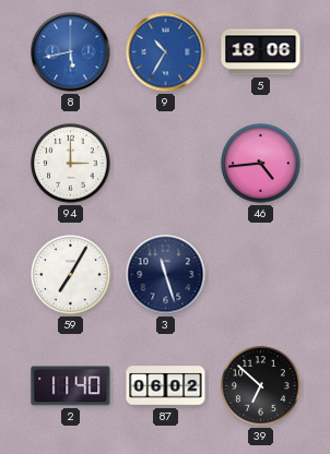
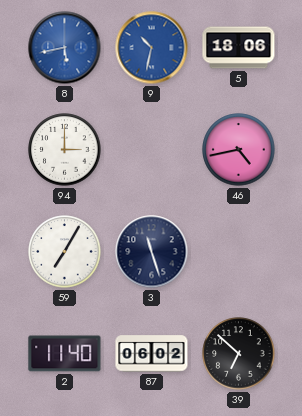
9: 10:35 -> 10:32 (152, 48)
46: 4:44 -> 4:43 (239, 150)
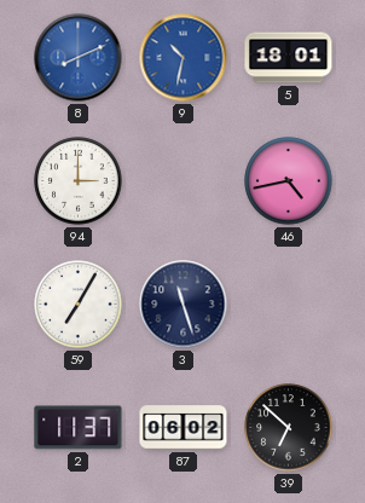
8: 5:43 -> 8:11 (79, 58)
5: 18:06 -> 18:01 (289, 58)
2: 11:40 -> 11:37 (79, 428)
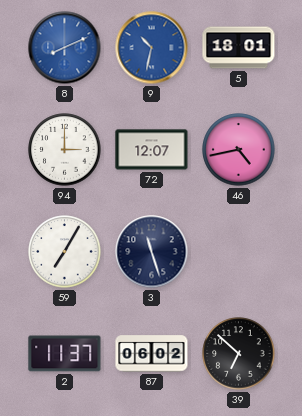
72: none -> 12:07 (152, 150)
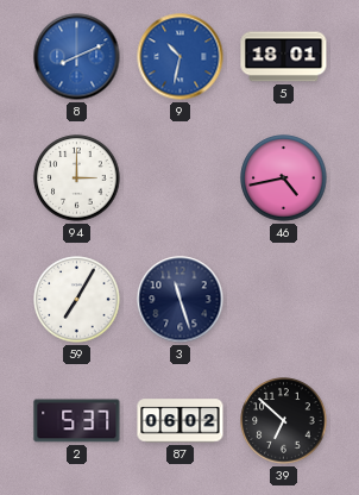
72: 12:07 -> none (152, 150)
2: 11:37 -> 5:37 (77, 421)
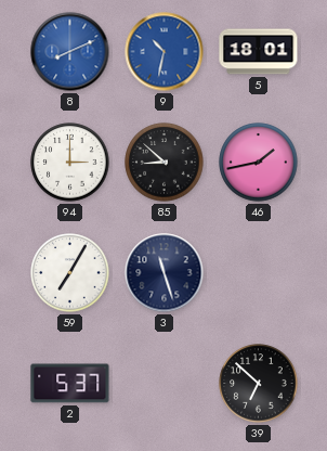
85: none -> 8:52 (165, 163)
46: 4:43 -> 1:43 (259, 163)
87: 06:02 -> none (181, 421)
